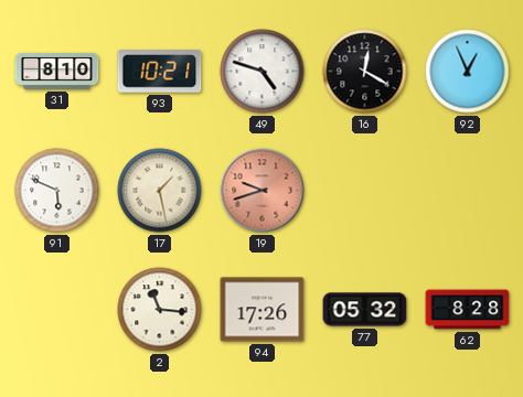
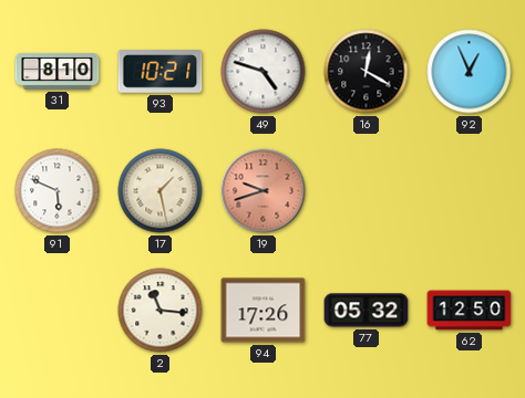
62: 8:28 -> 12:50 (470, 311)
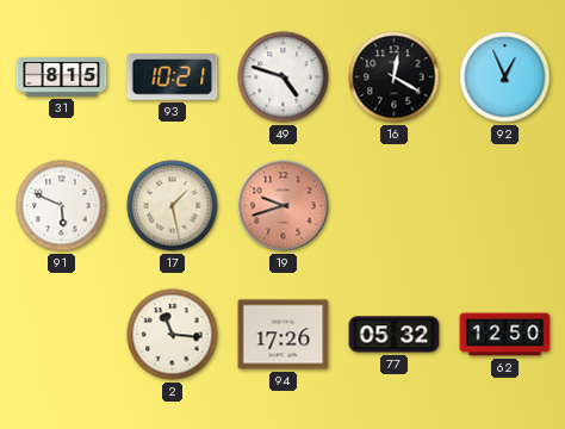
31: 8:10 -> 8:15 (62, 76)
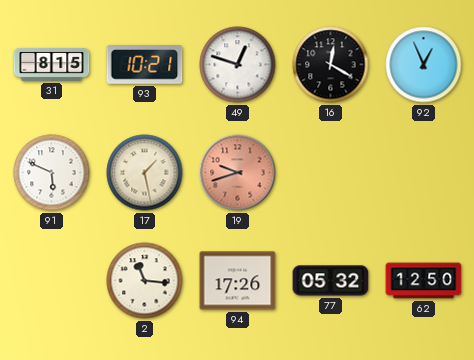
49: 4:48 -> 12:48 (238, 65)
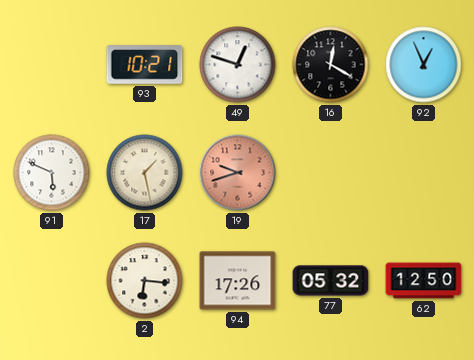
31: 8:15 -> none (52, 64)
2: 11:16 -> 6:16 (145, 281)
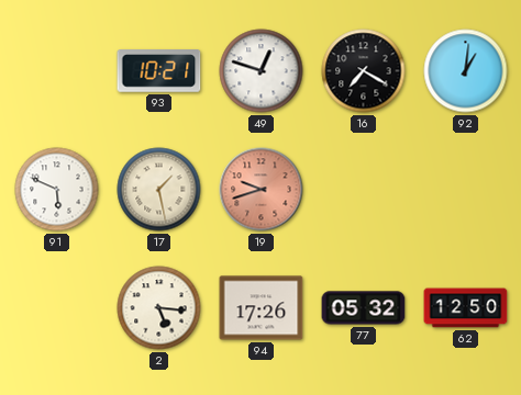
16: 12:20 -> 7:20 (364, 71)
92: 12:56 -> 1:01 (466, 71)
2: 6:16 -> 5:16 (159, 308)
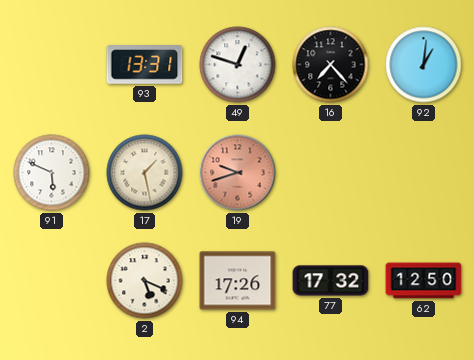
93: 10:21 -> 13:31 (145, 65)
16: 7:20 -> 7:23 (331, 65)
2: 5:16 -> 5:19 (145, 281)
77: 05:32 -> 17:32 (331, 281)
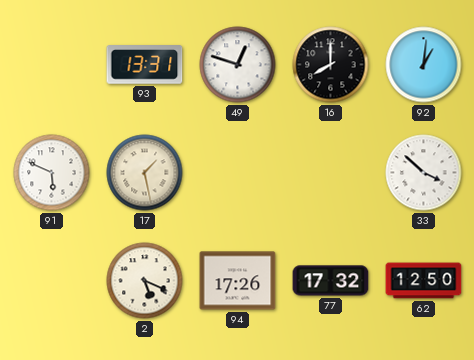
16: 7:23 -> 8:00 (331, 65)
19: 9:42 -> none (238, 173)
33: none -> 3:52 (424, 173)
